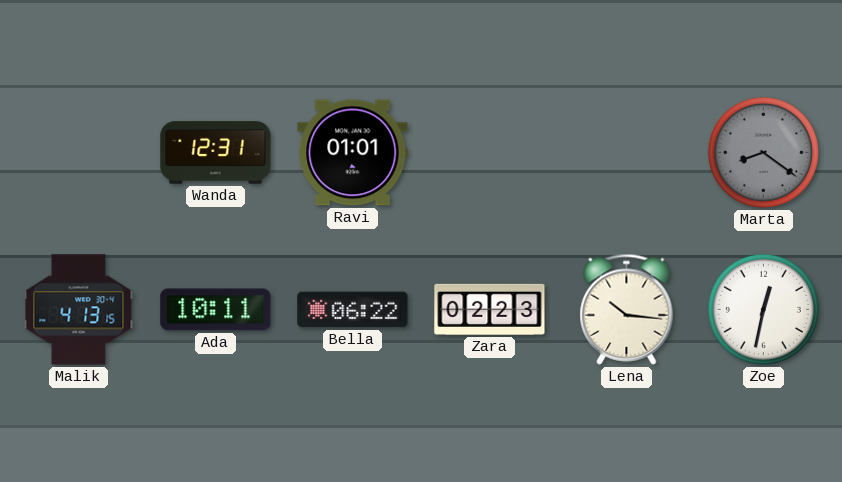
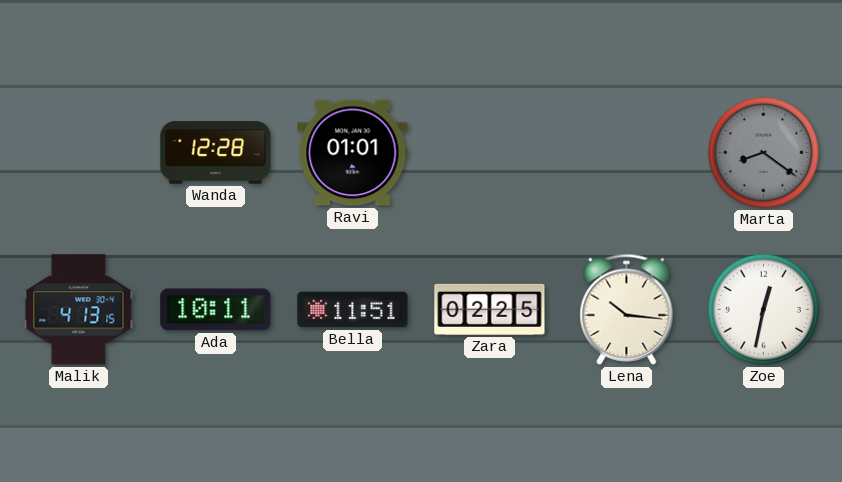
Wanda: 12:31 -> 12:28 (216, 153)
Bella: 06:22 -> 11:51 (353, 310)
Zara: 02:23 -> 02:25 (490, 309)
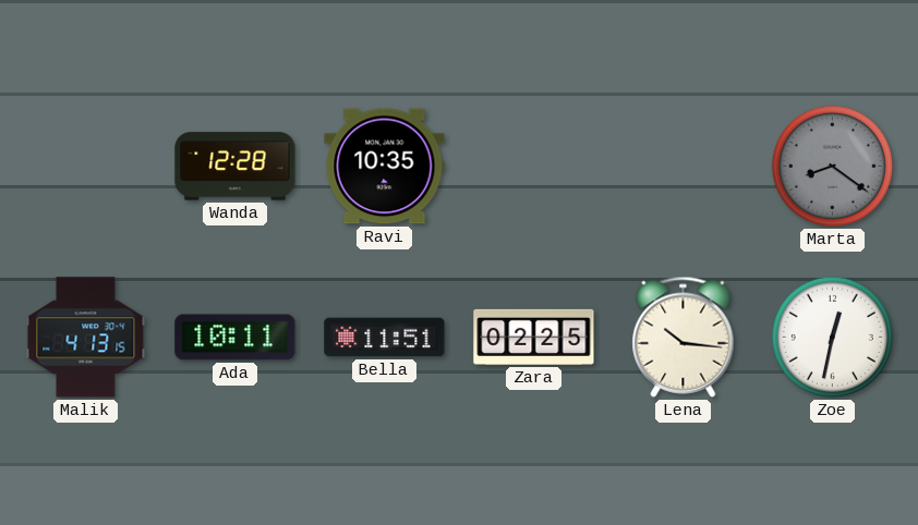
Ravi: 01:01 -> 10:35 (385, 167)
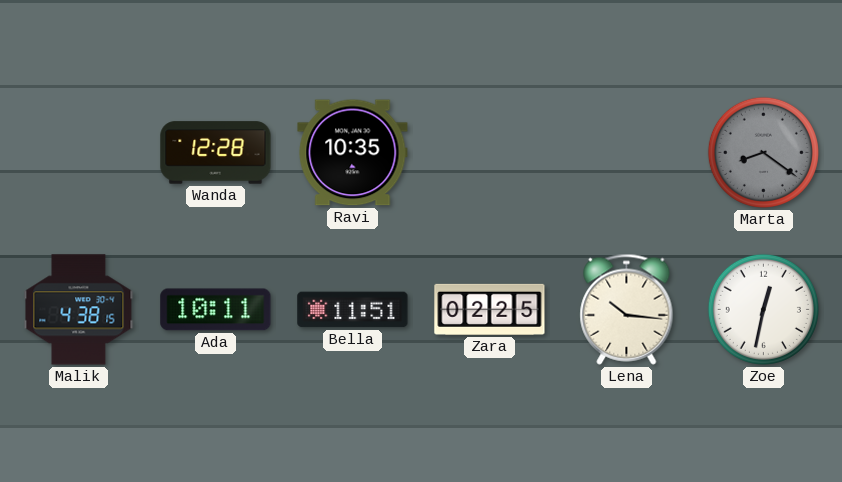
Malik: 4:13 -> 4:38 (79, 310)
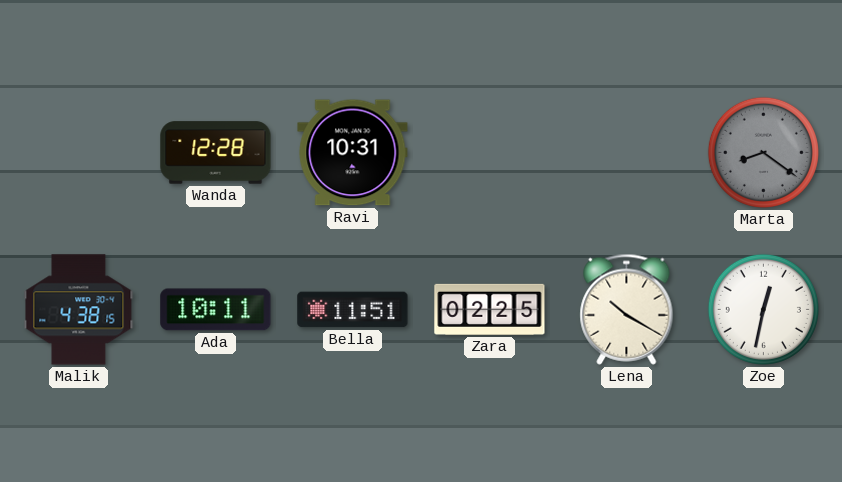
Ravi: 10:35 -> 10:31 (353, 153)
Lena: 10:16 -> 10:20 (627, 309)
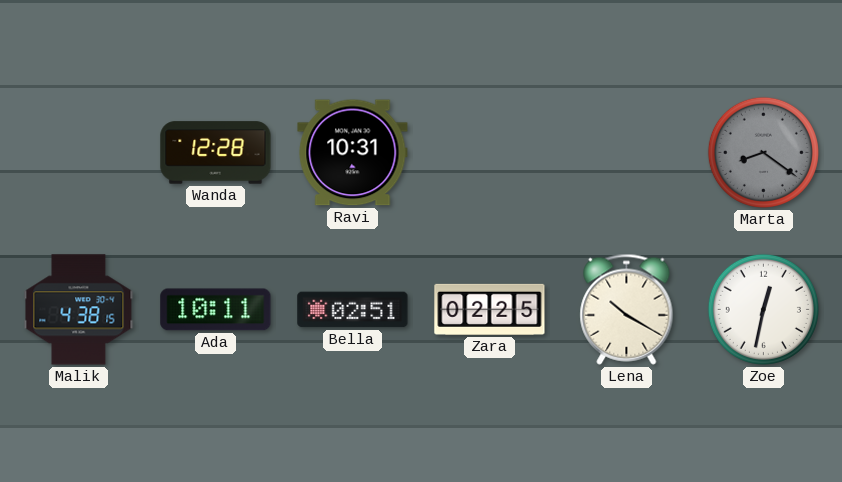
Bella: 11:51 -> 02:51 (353, 310)
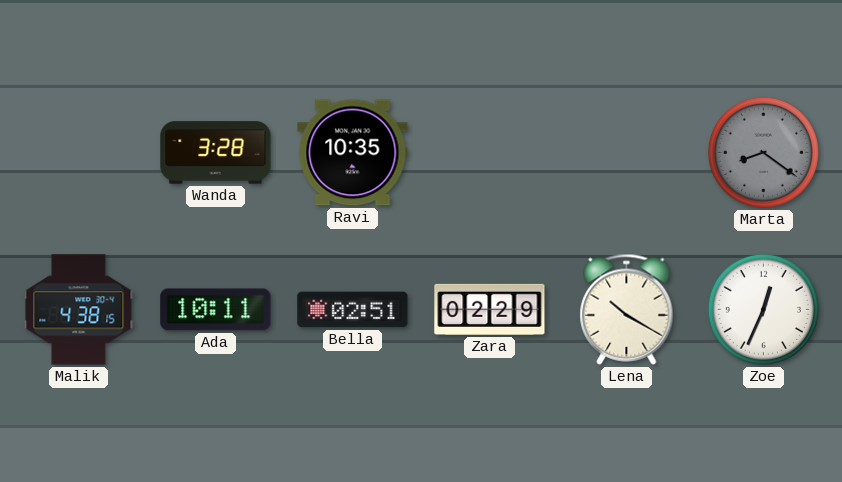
Wanda: 12:28 -> 3:28 (216, 153)
Ravi: 10:31 -> 10:35 (353, 153)
Zara: 02:25 -> 02:29 (490, 309)
Zoe: 12:32 -> 12:34 (763, 309)
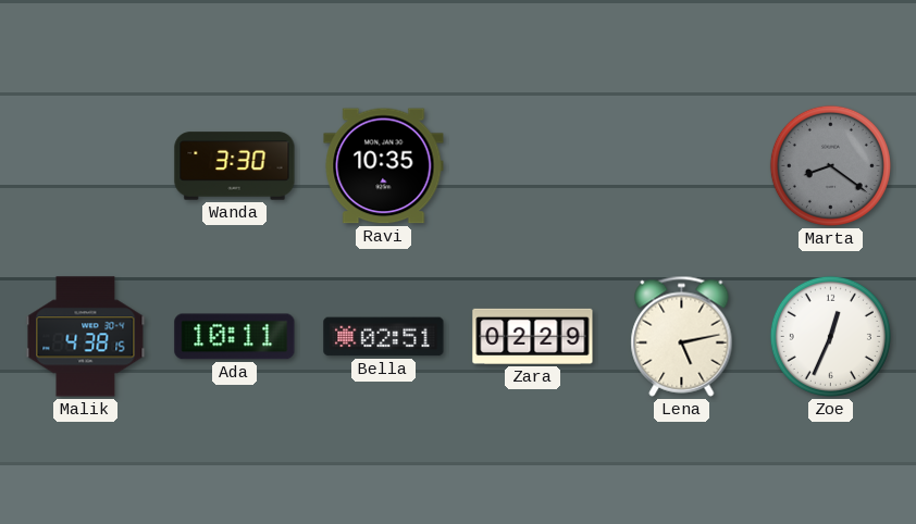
Wanda: 3:28 -> 3:30 (235, 166)
Lena: 10:20 -> 5:13 (682, 336)
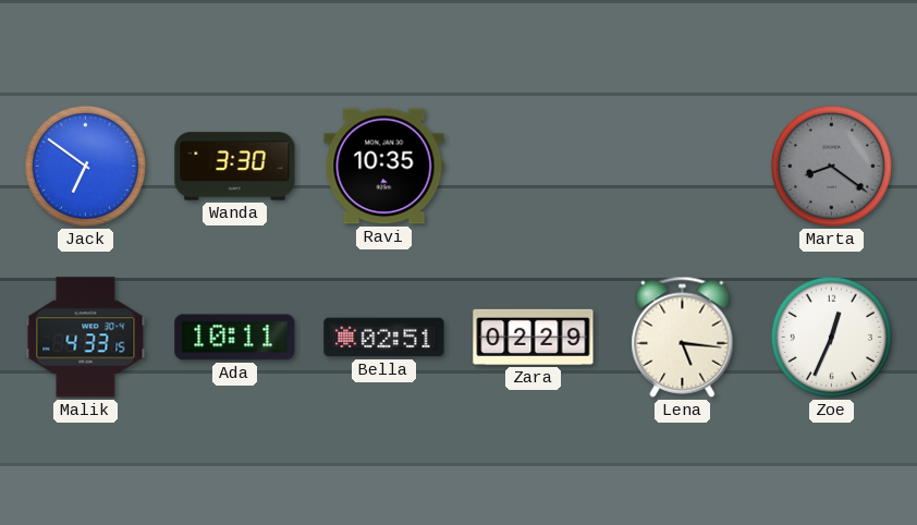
Jack: none -> 6:51 (85, 166)
Malik: 4:38 -> 4:33 (86, 338)
Lena: 5:13 -> 5:16 (683, 337)
